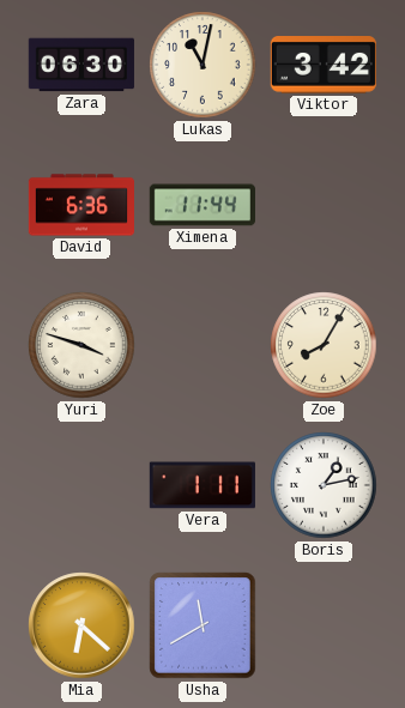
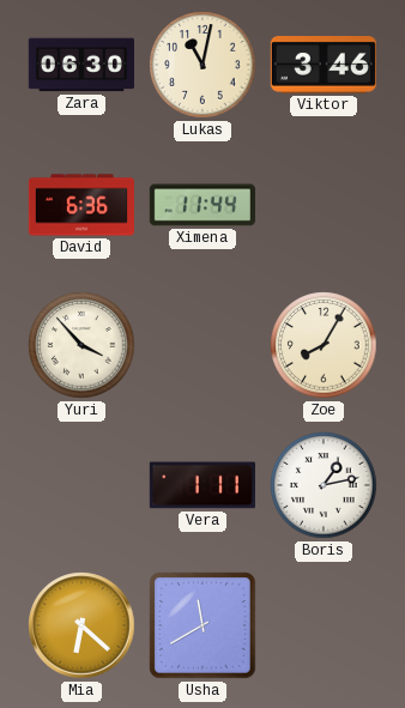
Viktor: 3:42 -> 3:46 (324, 66)
Yuri: 3:48 -> 3:53 (81, 345)
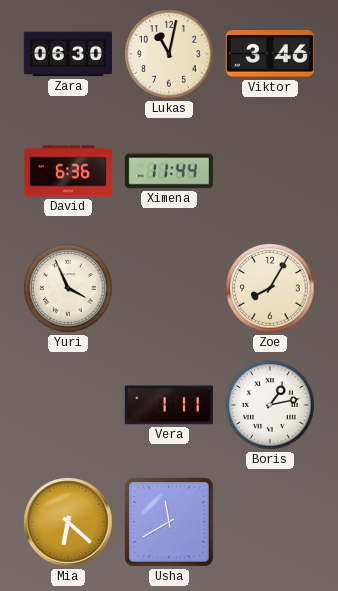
Yuri: 3:53 -> 3:56 (68, 288)
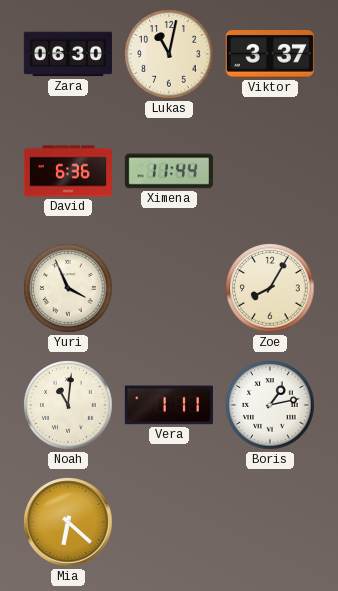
Viktor: 3:46 -> 3:37 (270, 55)
Noah: none -> 11:01 (68, 405)
Usha: 11:40 -> none (169, 522)
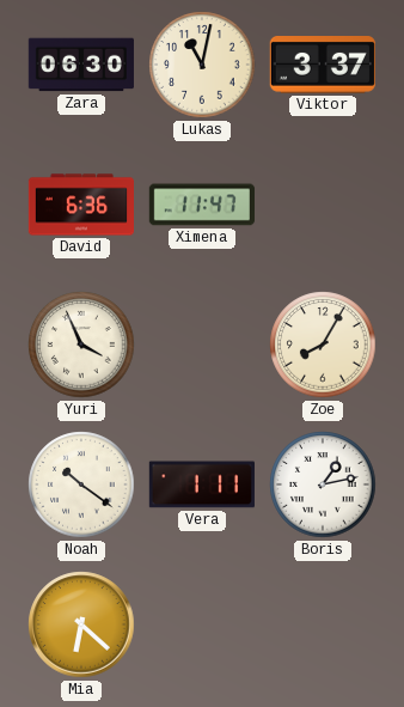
Ximena: 11:44 -> 11:47 (201, 205)
Noah: 11:01 -> 10:21 (81, 484)
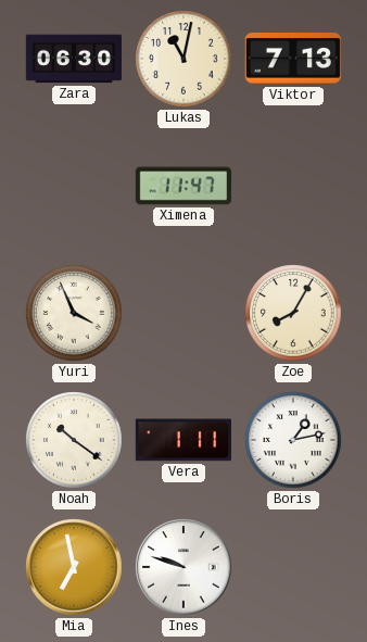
Viktor: 3:37 -> 7:13 (293, 60)
David: 6:36 -> none (80, 205)
Mia: 6:22 -> 6:58 (74, 567)
Ines: none -> 9:48 (184, 567)
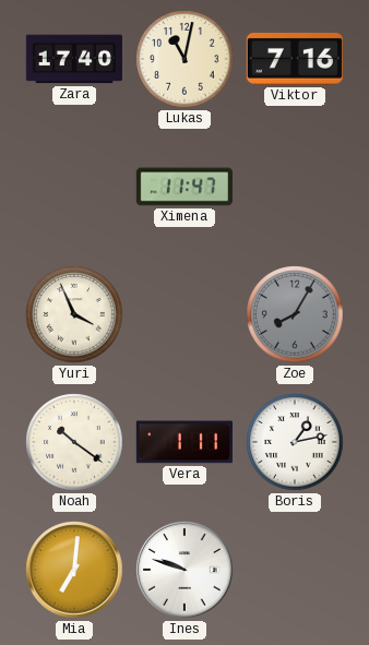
Zara: 06:30 -> 17:40 (73, 59)
Viktor: 7:13 -> 7:16 (295, 60)
Zoe dial: cream -> grey (295, 314)
Mia: 6:58 -> 7:01 (74, 570)
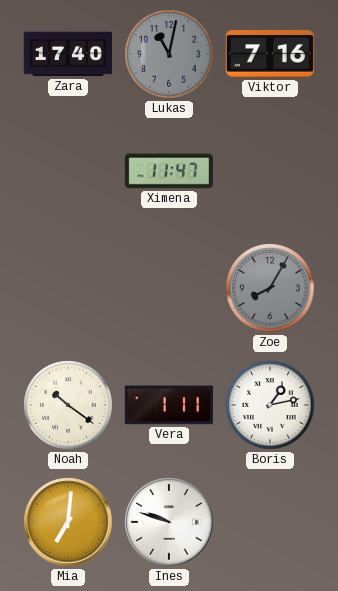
Lukas dial: cream -> grey (169, 54)
Yuri: 3:56 -> none (74, 314)
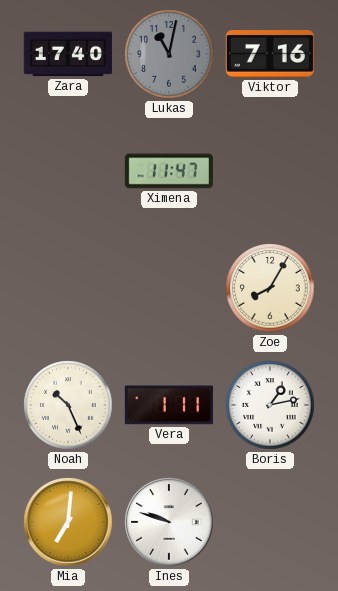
Zoe dial: grey -> cream (270, 288)
Noah: 10:21 -> 10:26 (68, 405)
